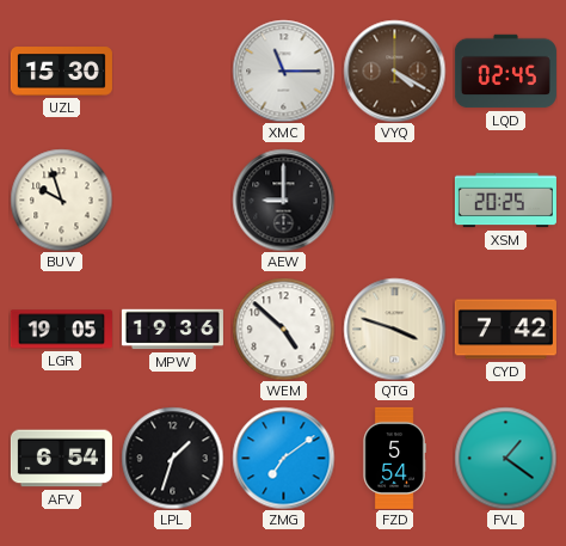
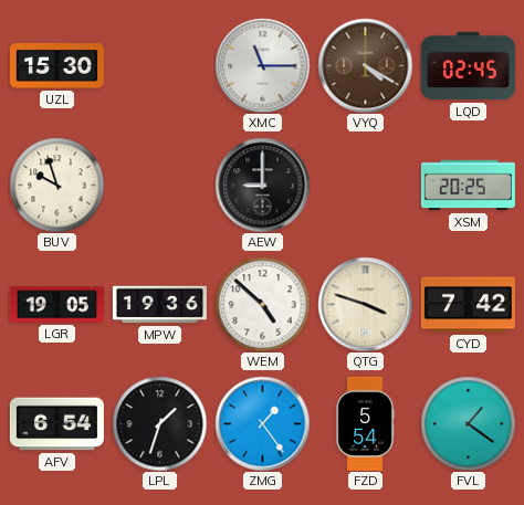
ZMG: 7:09 -> 1:24 (262, 423)
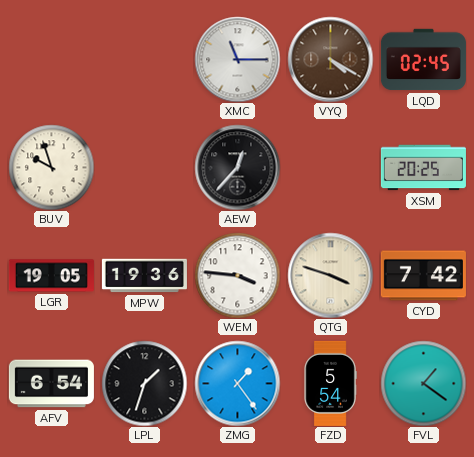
UZL: 15:30 -> none (56, 66)
AEW: 9:00 -> 12:37 (237, 167)
WEM: 4:52 -> 3:46 (237, 275)
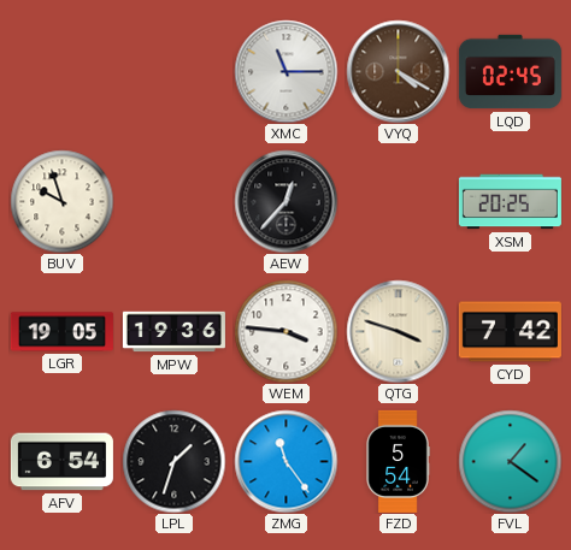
ZMG: 1:24 -> 11:24 (285, 461)
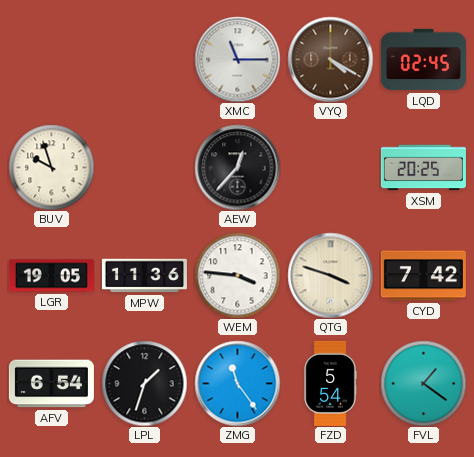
MPW: 19:36 -> 11:36 (144, 276)
